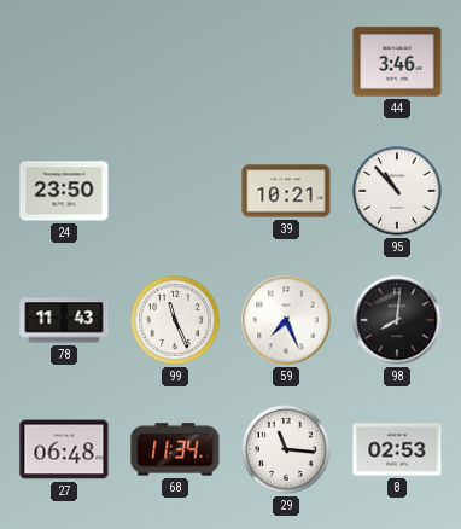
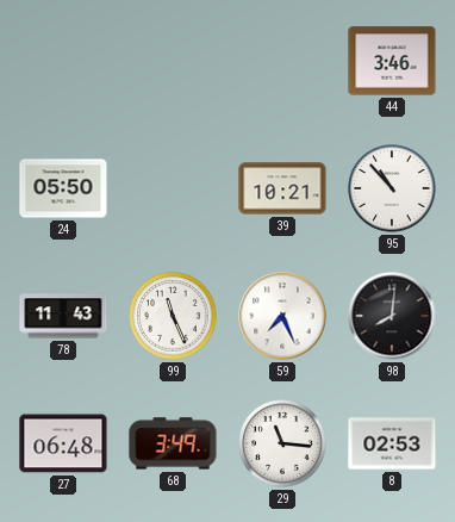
24: 23:50 -> 05:50 (63, 188)
68: 11:34 -> 3:49 (173, 443)
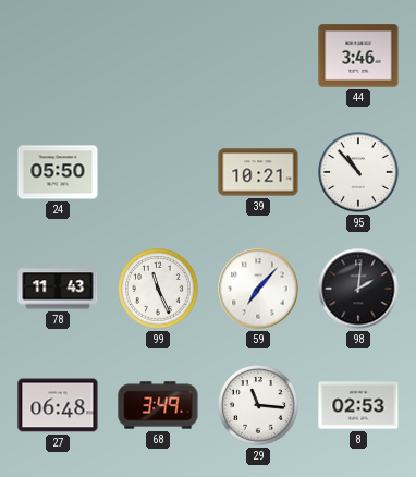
59: 7:26 -> 7:07 (258, 289)
98: 8:01 -> 2:01 (358, 289)
